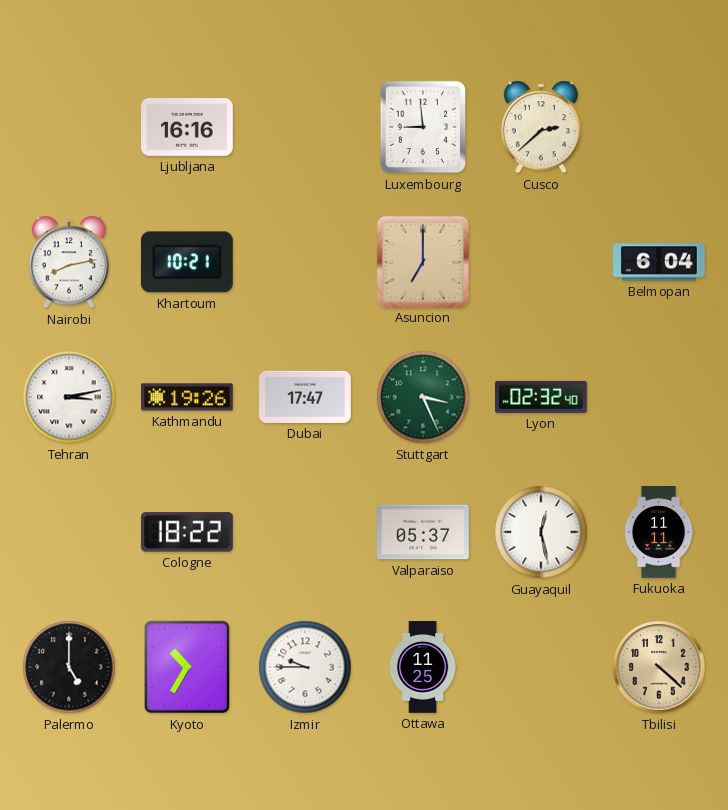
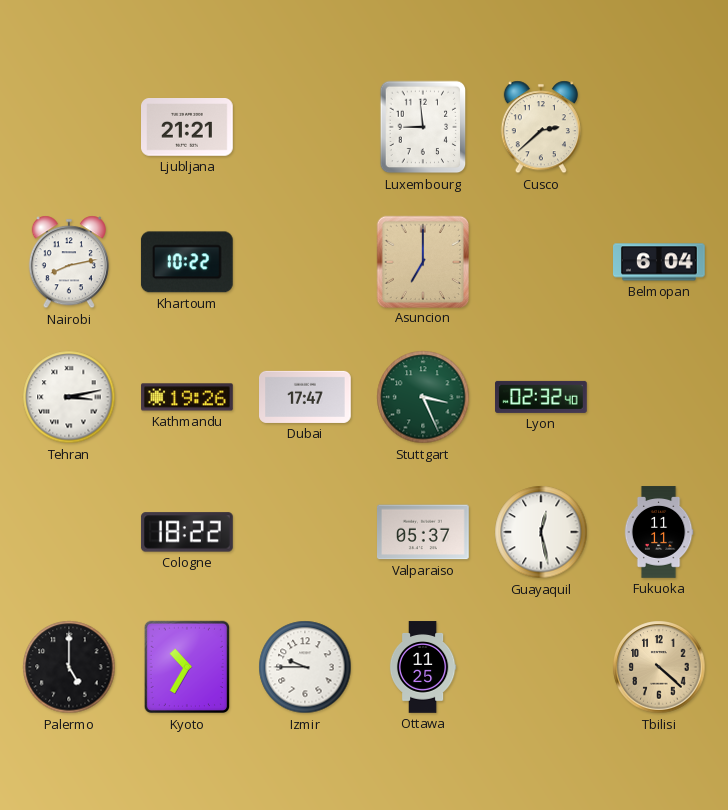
Ljubljana: 16:16 -> 21:21 (188, 128)
Khartoum: 10:21 -> 10:22 (187, 262)
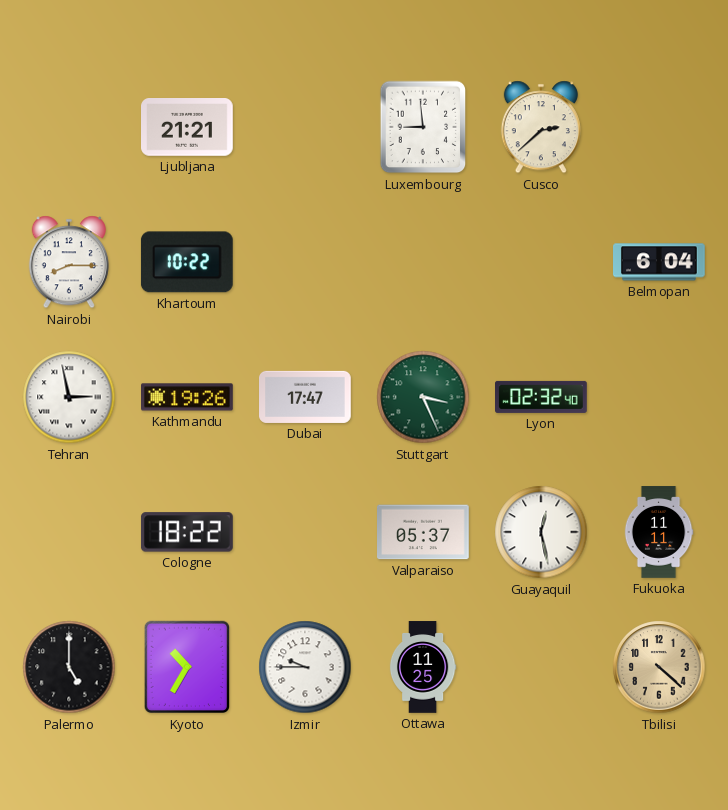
Nairobi: 8:13 -> 8:15 (69, 262)
Asuncion: 7:00 -> none (422, 261)
Tehran: 3:13 -> 2:58 (69, 397)
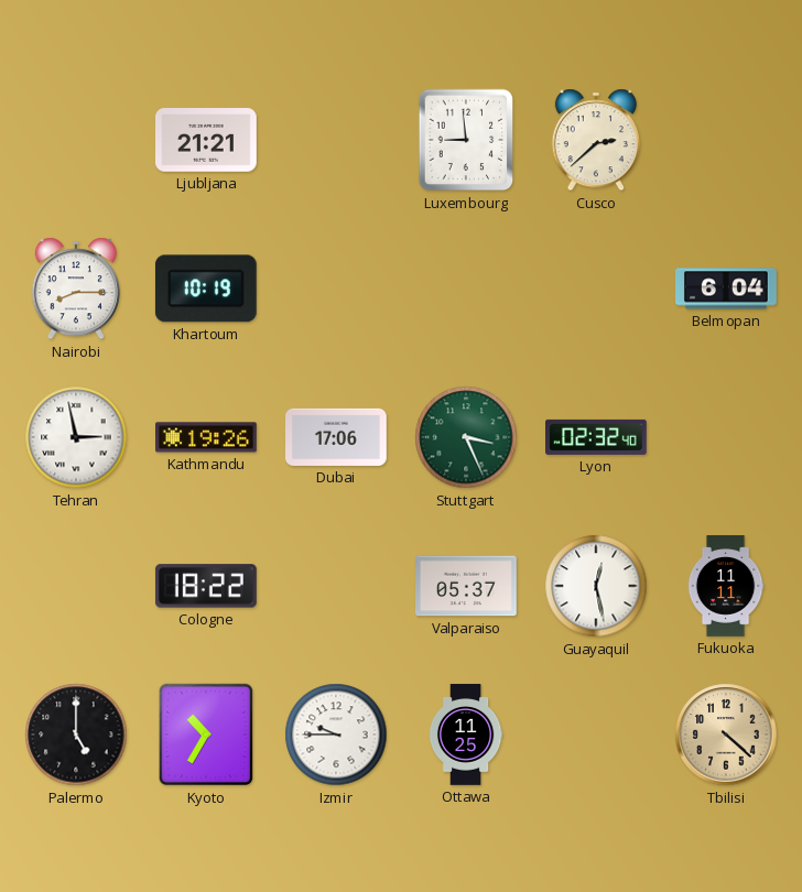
Khartoum: 10:22 -> 10:19 (206, 289)
Dubai: 17:47 -> 17:06 (337, 437)
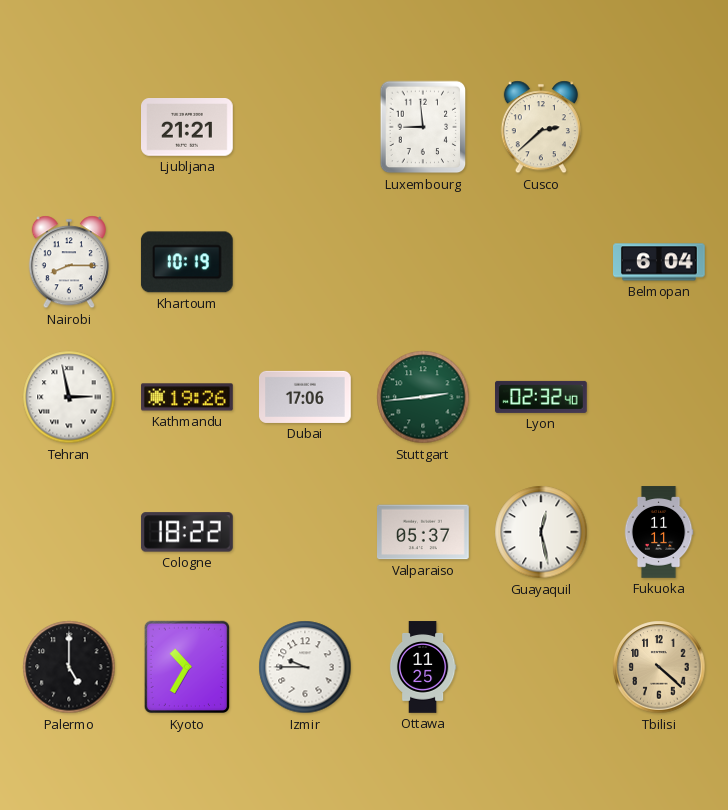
Stuttgart: 3:26 -> 2:44 (423, 397)
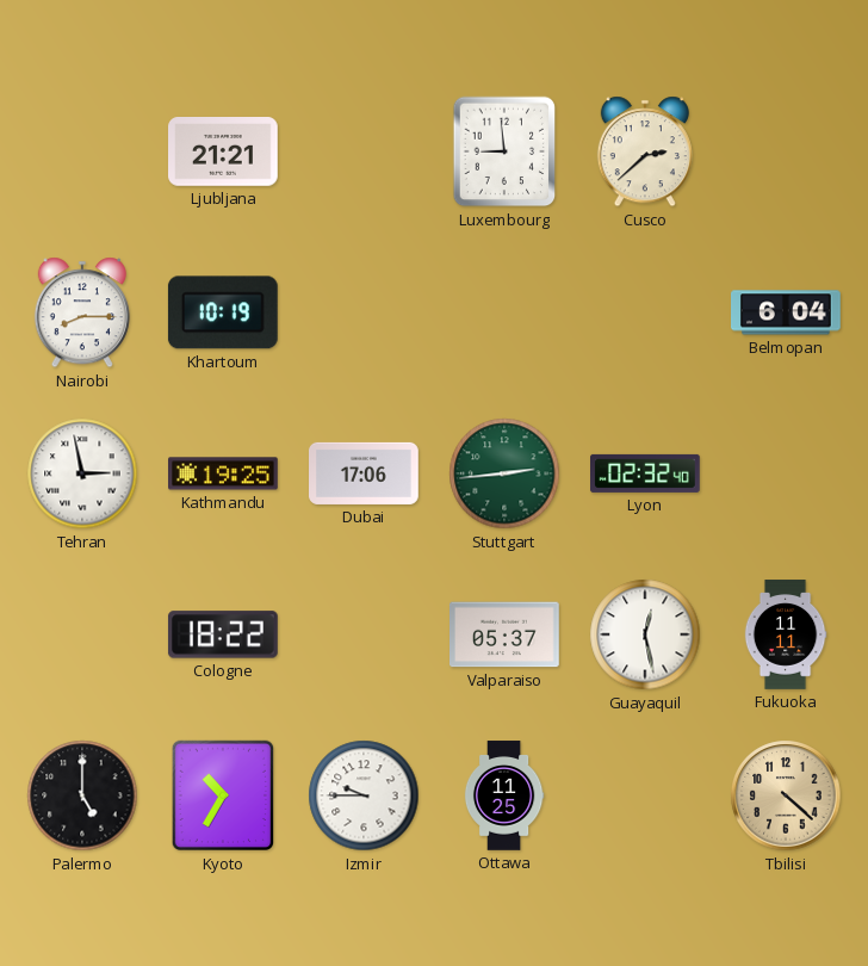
Kathmandu: 19:26 -> 19:25 (224, 473)
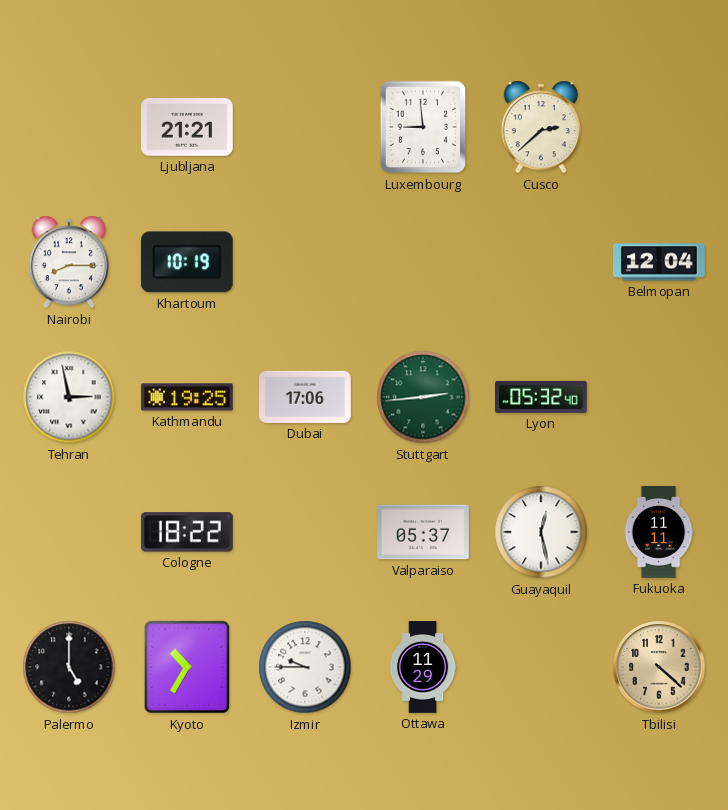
Belmopan: 6:04 -> 12:04 (660, 262)
Lyon: 02:32 -> 05:32 (542, 397)
Ottawa: 11:25 -> 11:29 (423, 667)
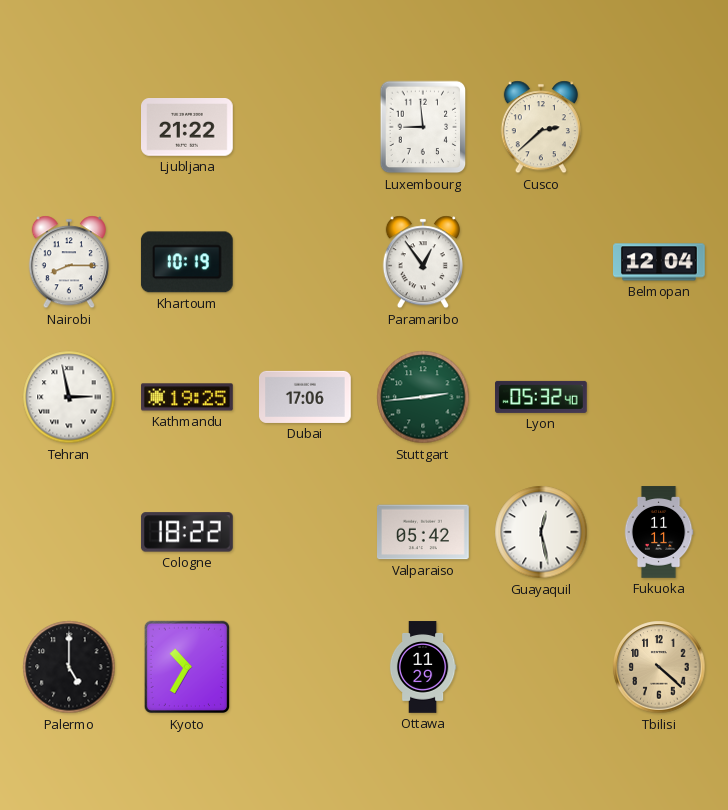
Ljubljana: 21:21 -> 21:22 (188, 128)
Paramaribo: none -> 12:54 (423, 262)
Valparaiso: 05:37 -> 05:42 (424, 532)
Izmir: 9:45 -> none (305, 667)
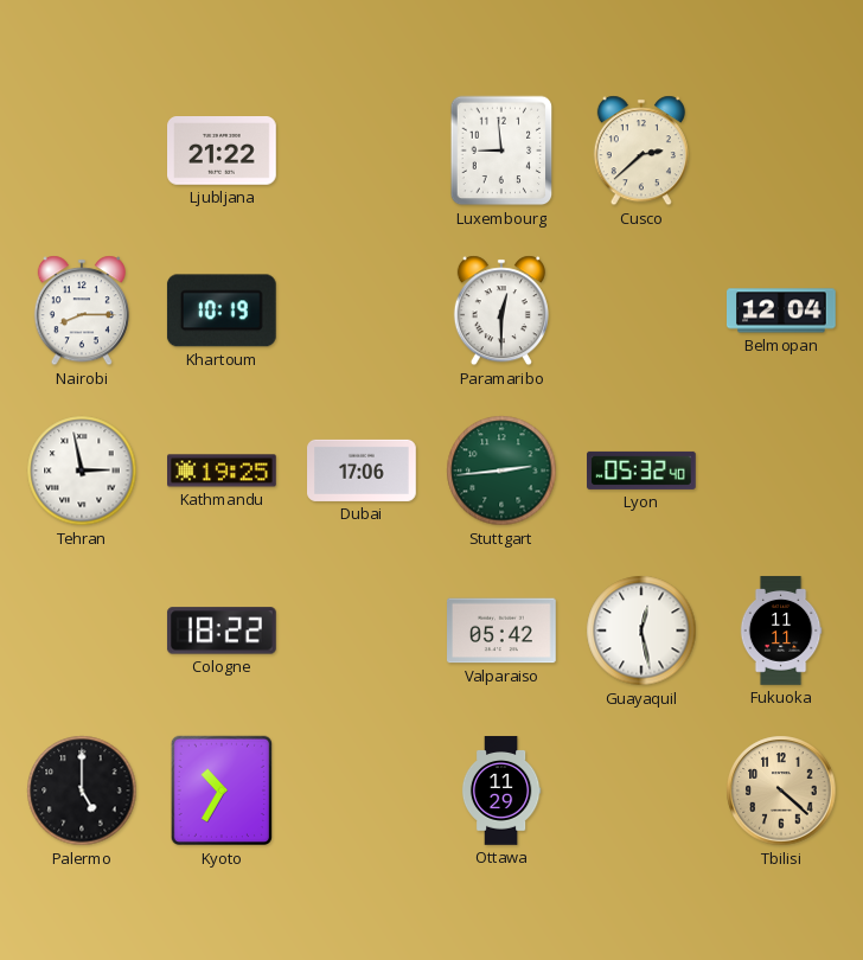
Paramaribo: 12:54 -> 12:30 (501, 311)
